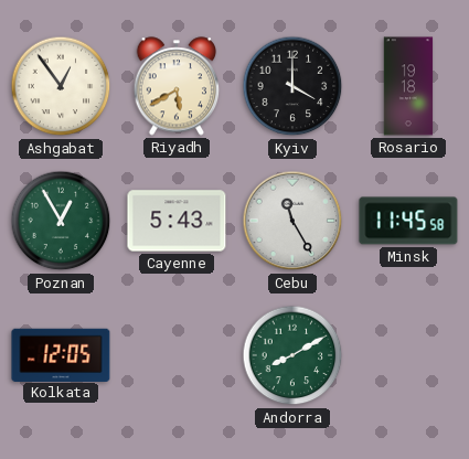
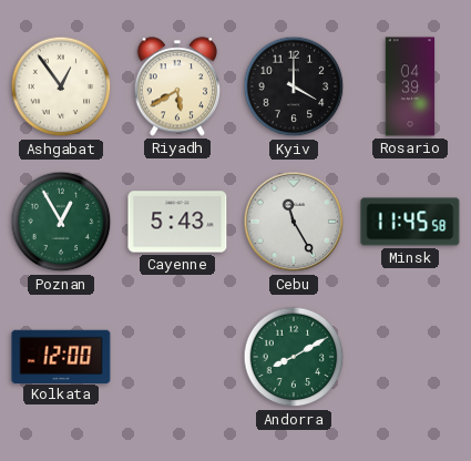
Rosario: 19:18 -> 04:39 (410, 86)
Kolkata: 12:05 -> 12:00 (61, 356)
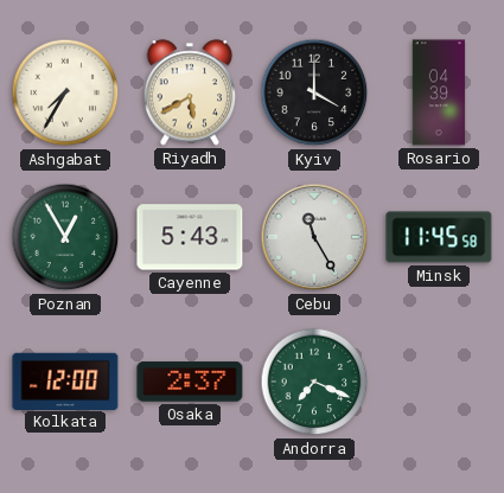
Ashgabat: 12:54 -> 7:35 (65, 92)
Osaka: none -> 2:37 (190, 382)
Andorra: 8:10 -> 7:19 (314, 382)
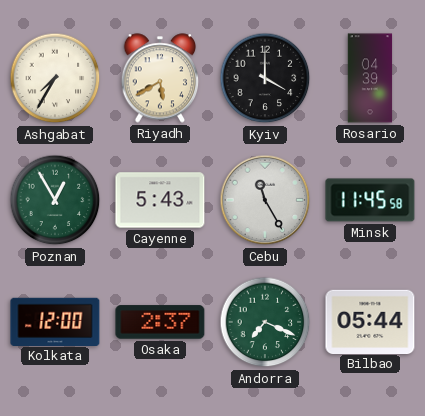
Bilbao: none -> 05:44 (370, 321)
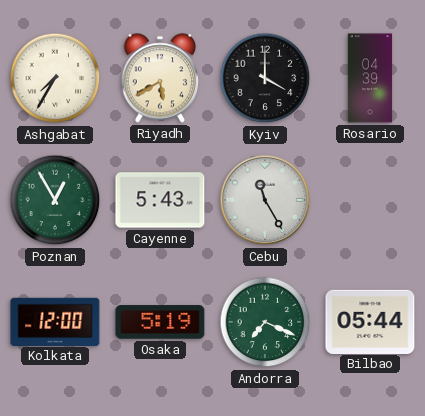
Minsk: 11:45 -> none (370, 200)
Osaka: 2:37 -> 5:19 (160, 322)
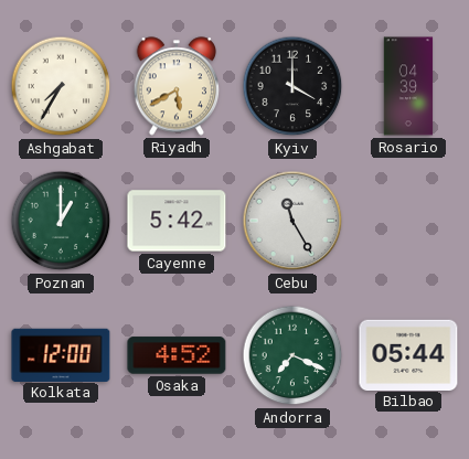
Poznan: 12:55 -> 1:00 (61, 221)
Cayenne: 5:43 -> 5:42 (177, 221)
Osaka: 5:19 -> 4:52 (177, 355)
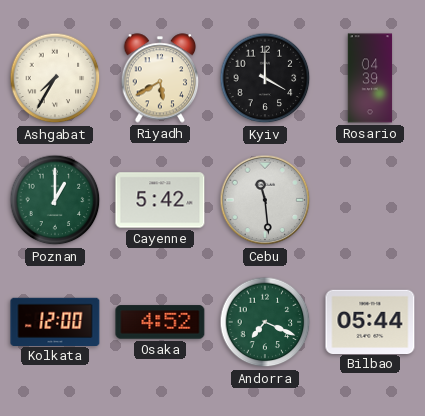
Cebu: 11:25 -> 11:29 (265, 200)
